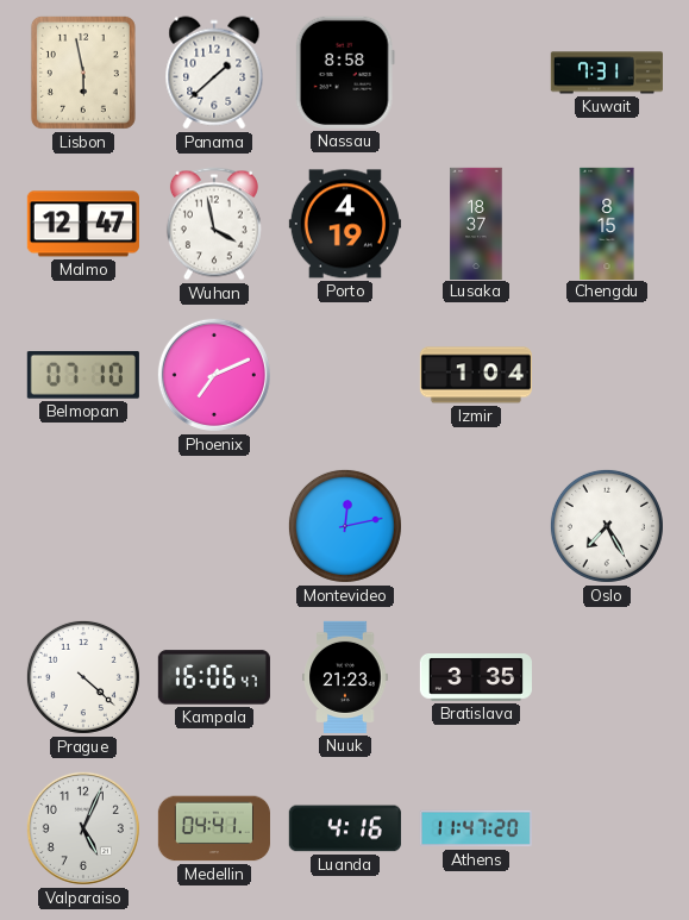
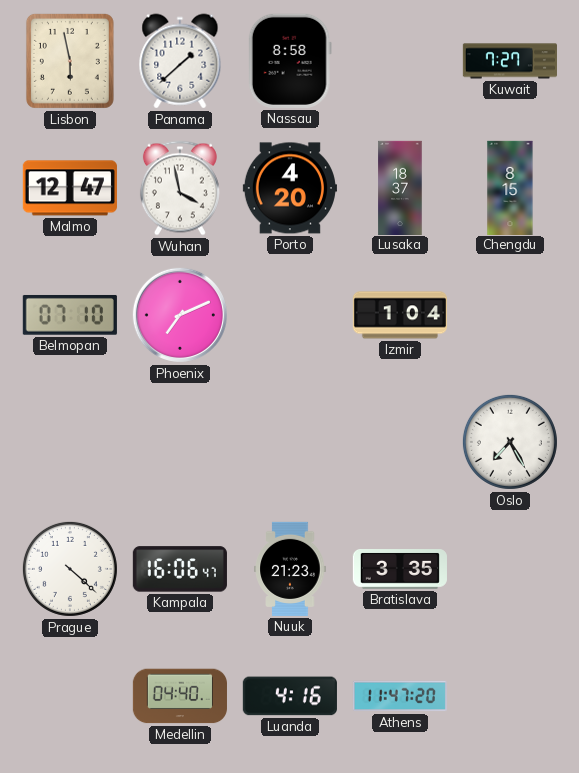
Kuwait: 7:31 -> 7:27 (509, 61)
Porto: 4:19 -> 4:20 (290, 188)
Montevideo: 12:13 -> none (345, 526)
Valparaiso: 5:04 -> none (83, 828)
Medellin: 04:41 -> 04:40 (180, 696)
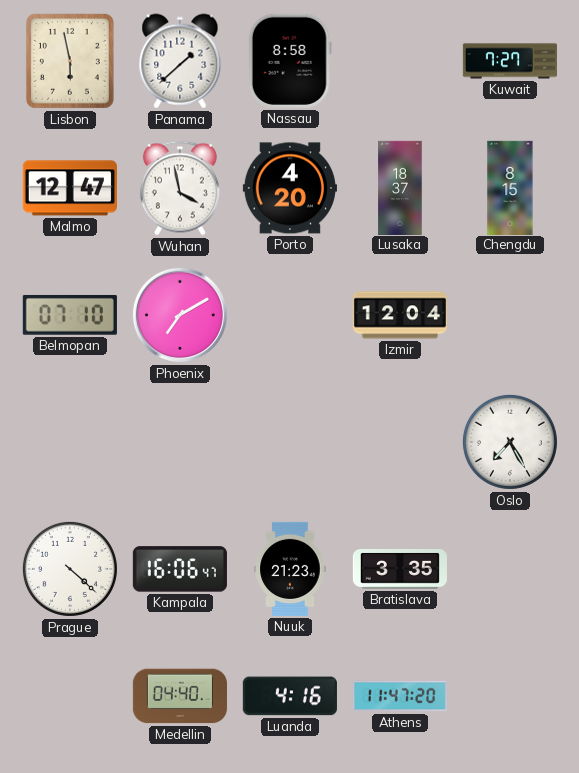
Phoenix: 7:11 -> 7:10 (180, 315)
Izmir: 1:04 -> 12:04 (400, 315)
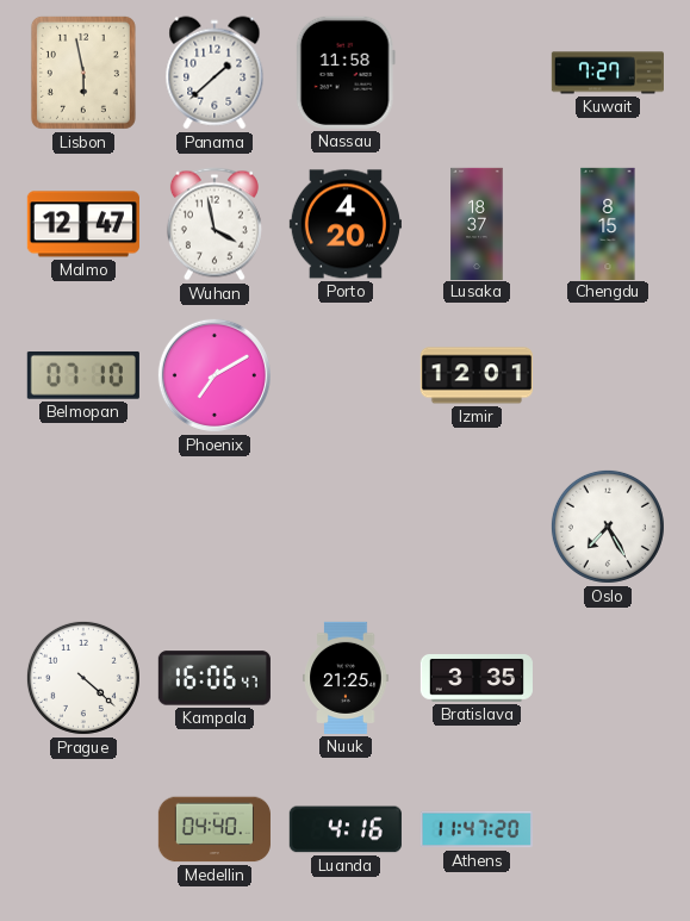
Nassau: 8:58 -> 11:58 (346, 73)
Izmir: 12:04 -> 12:01 (477, 375)
Nuuk: 21:23 -> 21:25 (346, 678)
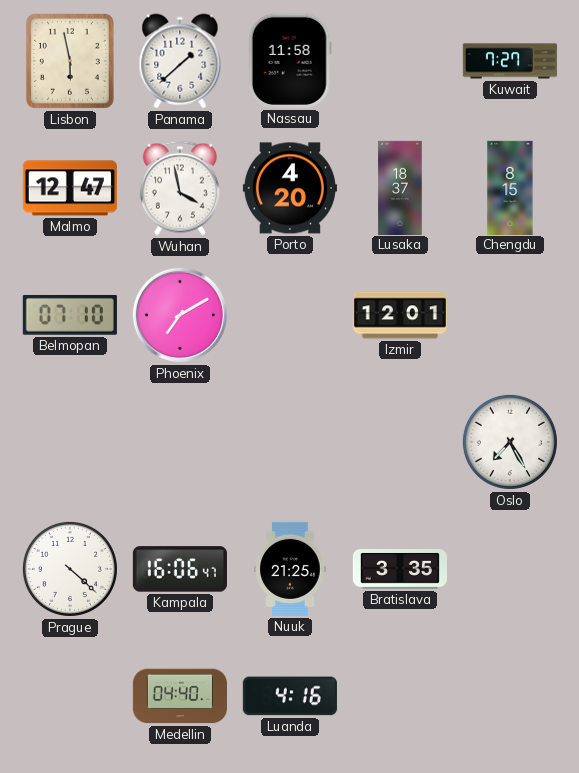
Athens: 11:47 -> none (477, 829)
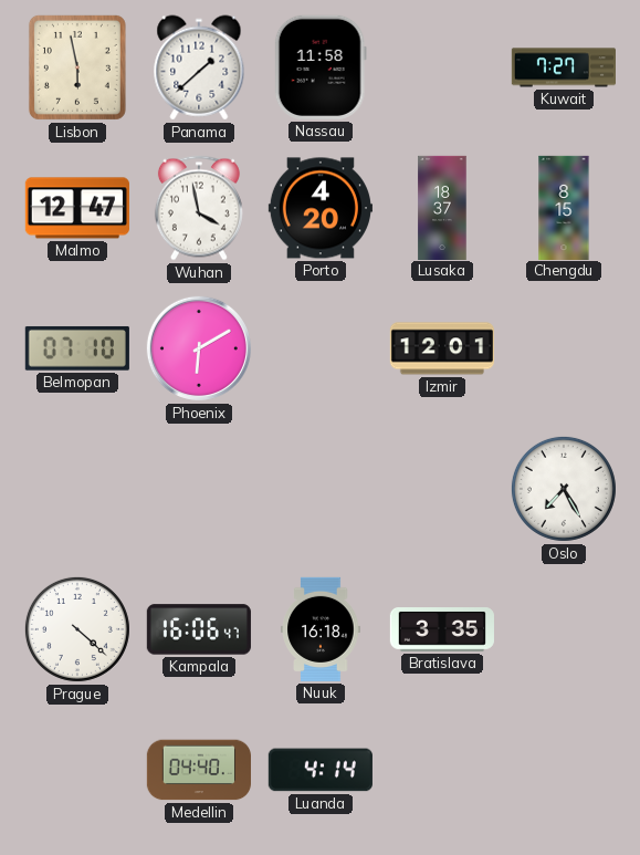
Phoenix: 7:10 -> 6:10 (199, 348)
Nuuk: 21:25 -> 16:18 (321, 629)
Luanda: 4:16 -> 4:14 (321, 770)
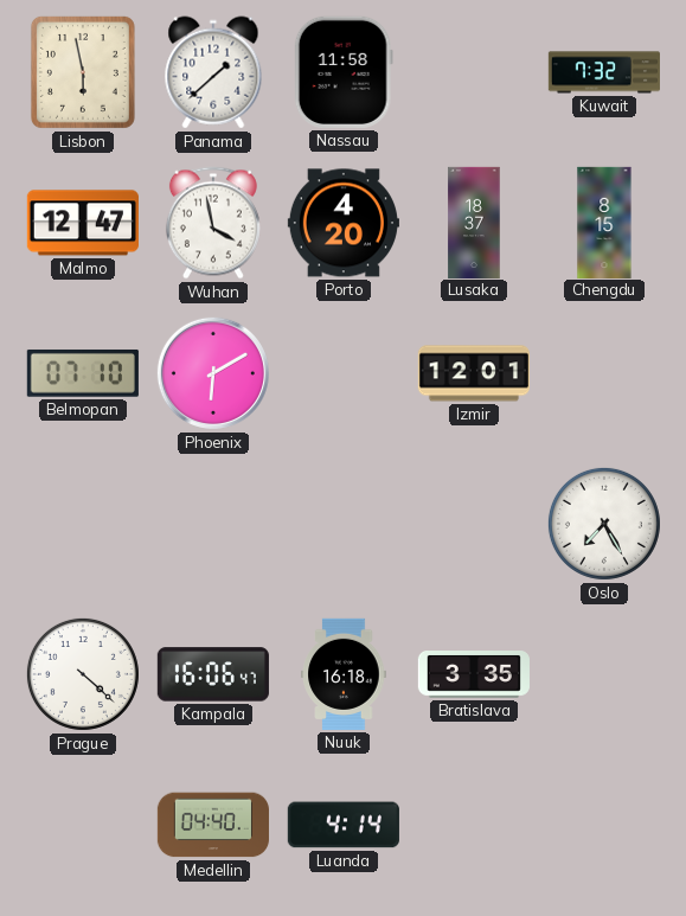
Kuwait: 7:27 -> 7:32 (603, 72)
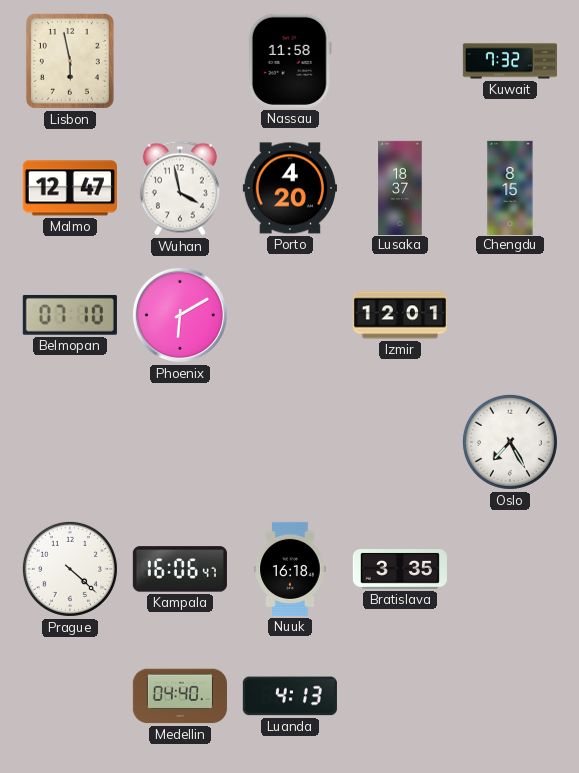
Panama: 1:38 -> none (213, 72)
Luanda: 4:14 -> 4:13 (290, 696)
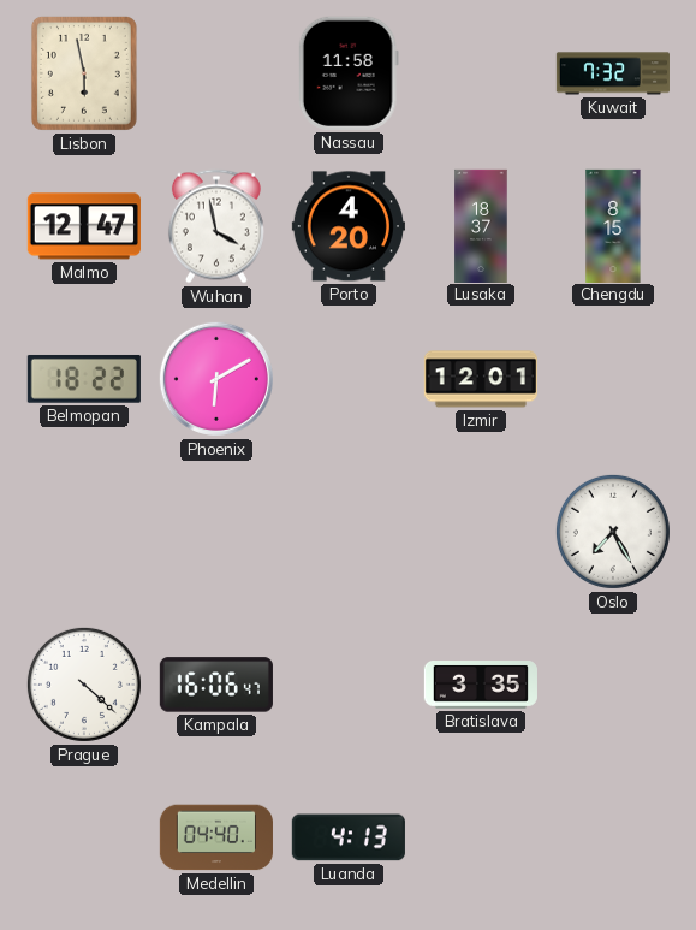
Belmopan: 07:10 -> 18:22 (84, 379)
Nuuk: 16:18 -> none (290, 569)
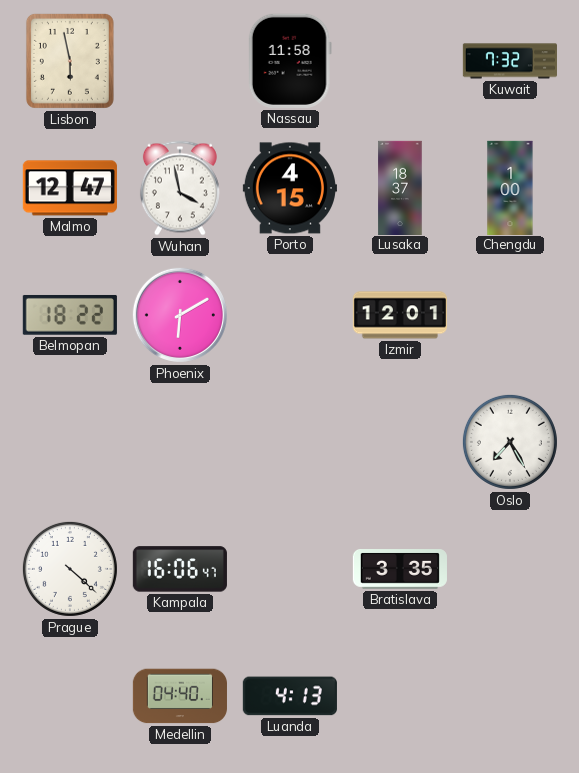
Porto: 4:20 -> 4:15 (290, 188)
Chengdu: 8:15 -> 1:00 (510, 187)
